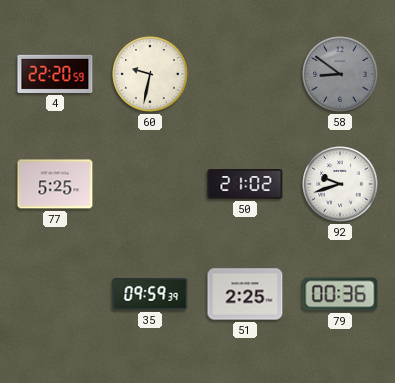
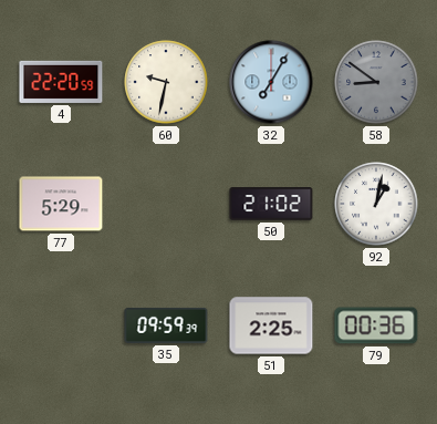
32: none -> 7:05 (271, 82)
77: 5:25 -> 5:29 (61, 204)
92: 9:42 -> 1:02 (376, 204)
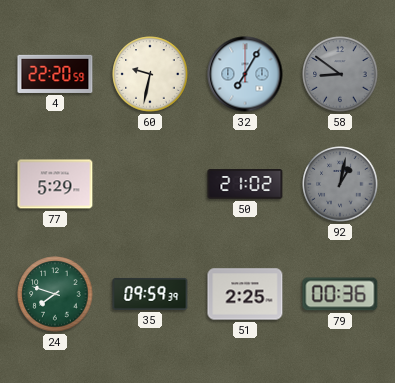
92 dial: white -> grey (340, 184)
24: none -> 7:48 (55, 294)
